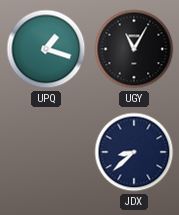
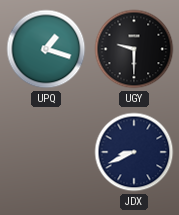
UGY: 11:05 -> 9:30 (134, 49)
JDX: 8:38 -> 8:41 (134, 152)
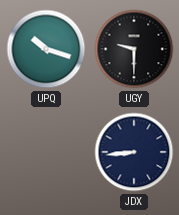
UPQ: 1:18 -> 10:18 (46, 49)
JDX: 8:41 -> 8:44 (134, 152)
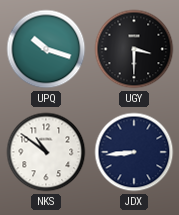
UGY: 9:30 -> 3:30 (134, 49)
NKS: none -> 10:51 (46, 152)
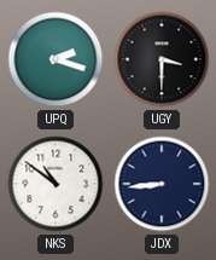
UPQ: 10:18 -> 2:18 (56, 59)
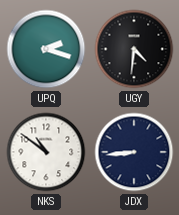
UGY: 3:30 -> 4:31 (134, 49)
